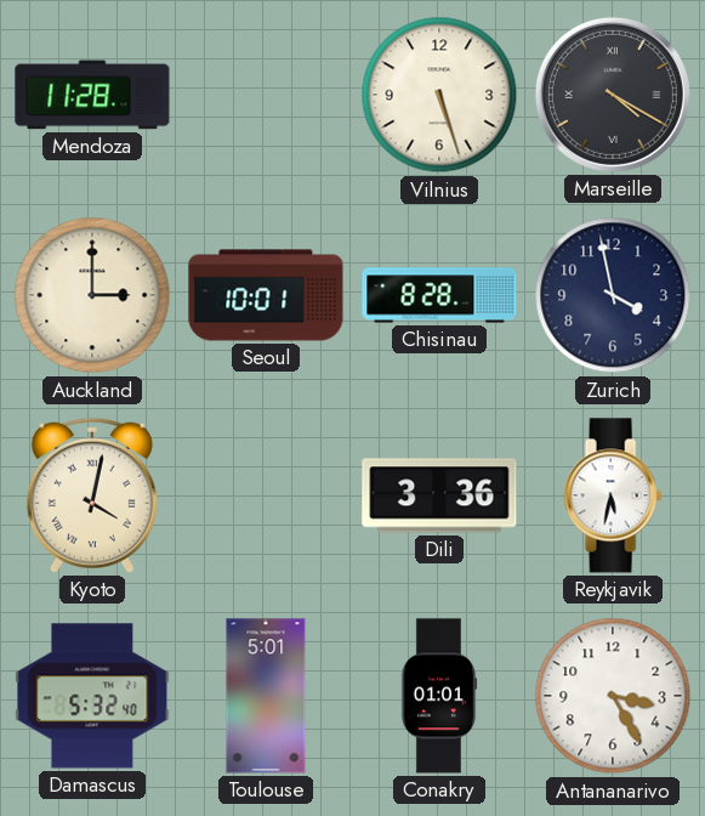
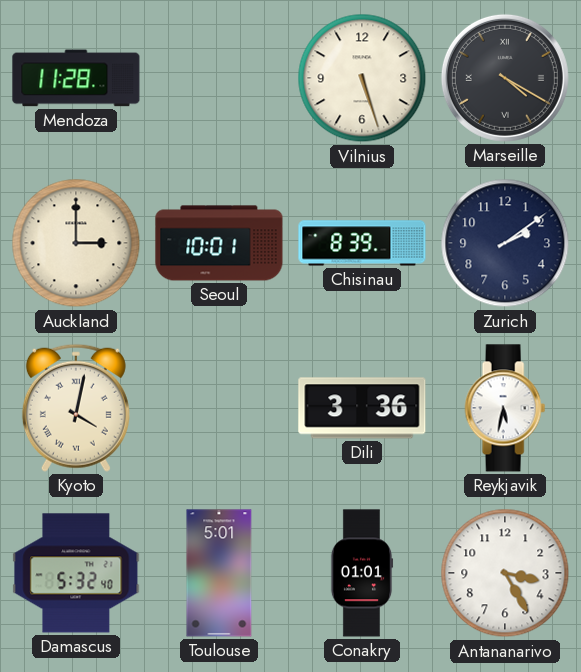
Chisinau: 8:28 -> 8:39 (362, 243)
Zurich: 3:58 -> 2:09 (505, 243)
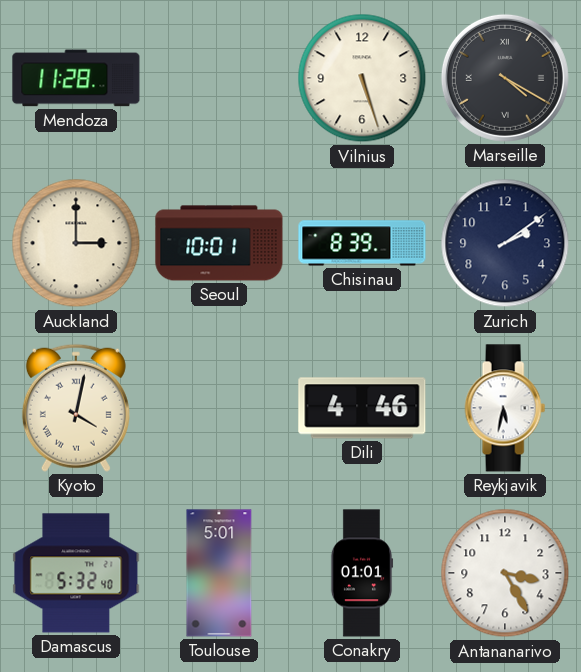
Dili: 3:36 -> 4:46 (362, 408)
